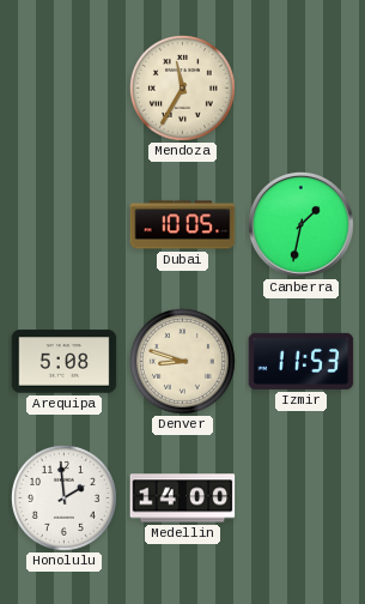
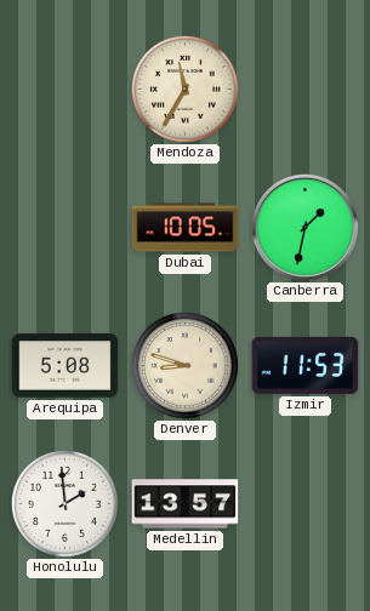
Medellin: 14:00 -> 13:57 (186, 504)
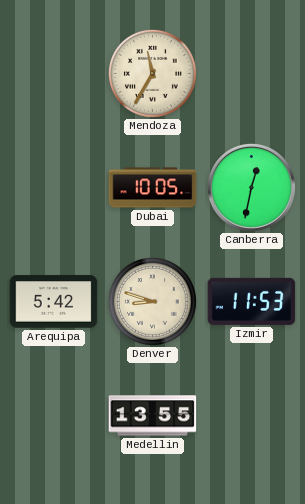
Canberra: 1:32 -> 12:32 (252, 188)
Arequipa: 5:08 -> 5:42 (54, 302)
Honolulu: 1:59 -> none (64, 503)
Medellin: 13:57 -> 13:55 (153, 416)
